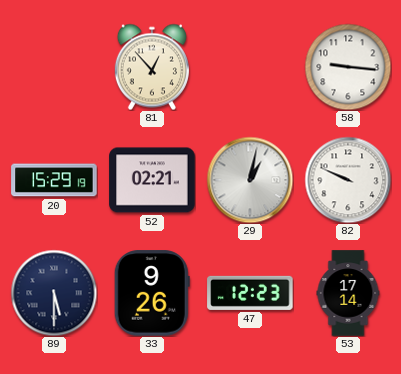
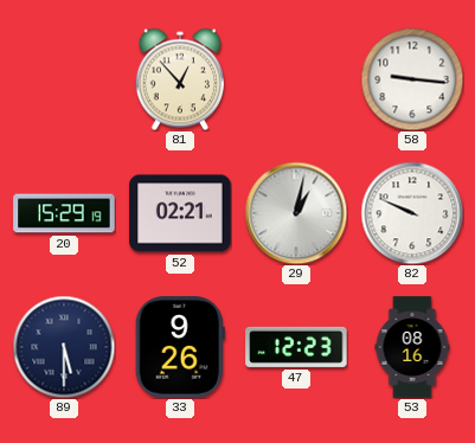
53: 17:14 -> 08:16 (412, 347)
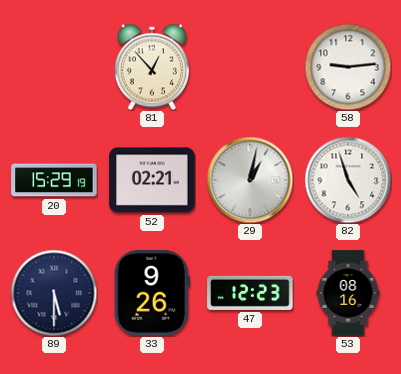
58: 9:16 -> 9:14 (348, 67)
82: 9:49 -> 4:57 (348, 180)
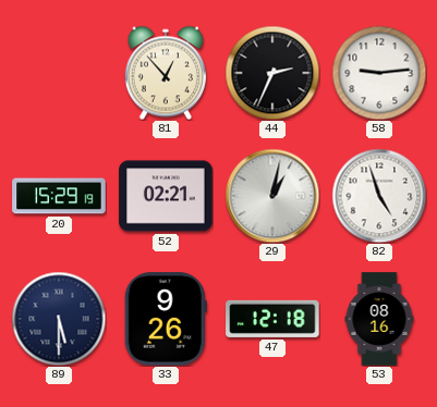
44: none -> 2:34 (272, 73)
47: 12:23 -> 12:18 (272, 319)
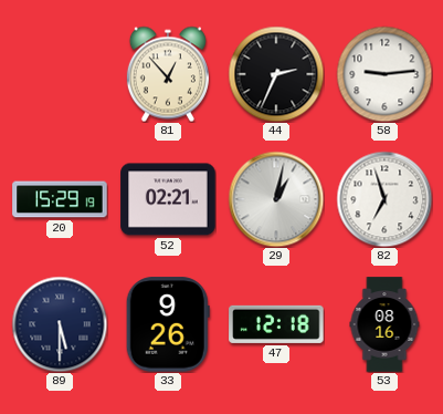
82: 4:57 -> 6:57 (384, 199)
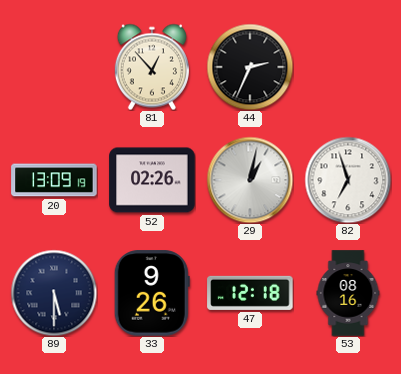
58: 9:14 -> none (384, 74)
20: 15:29 -> 13:09 (54, 180)
52: 02:21 -> 02:26 (152, 180)
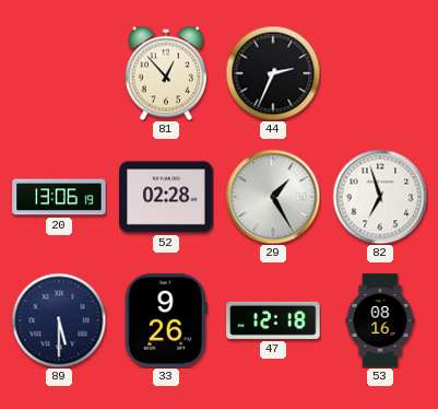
20: 13:09 -> 13:06 (59, 197)
52: 02:26 -> 02:28 (166, 197)
29: 1:02 -> 1:25 (273, 197)
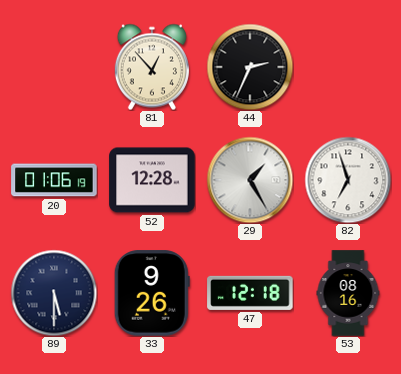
20: 13:06 -> 01:06 (54, 180)
52: 02:28 -> 12:28 (152, 180)
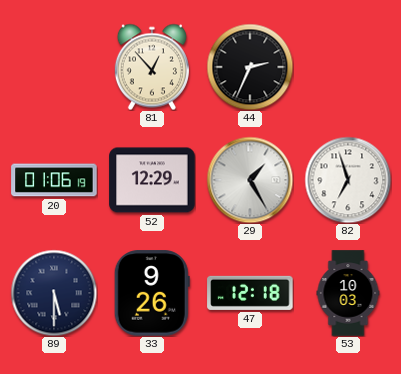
52: 12:28 -> 12:29 (152, 180)
53: 08:16 -> 10:03 (348, 293)
